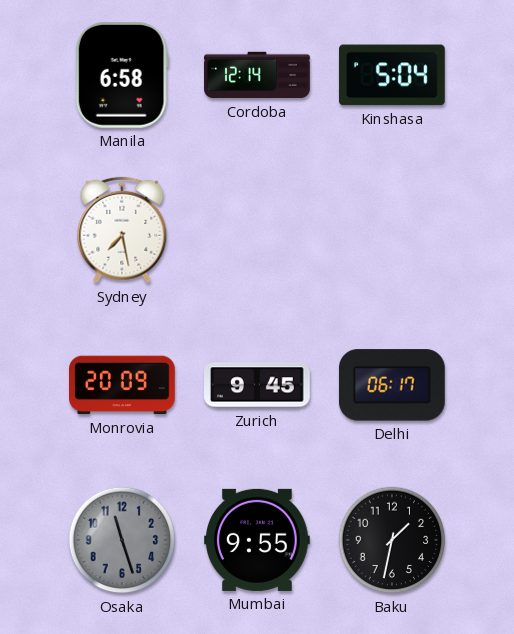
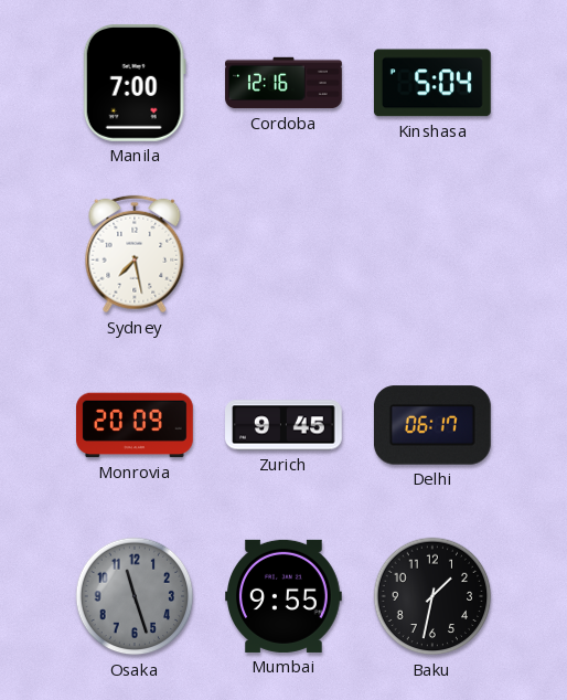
Manila: 6:58 -> 7:00 (135, 83)
Cordoba: 12:14 -> 12:16 (283, 83)
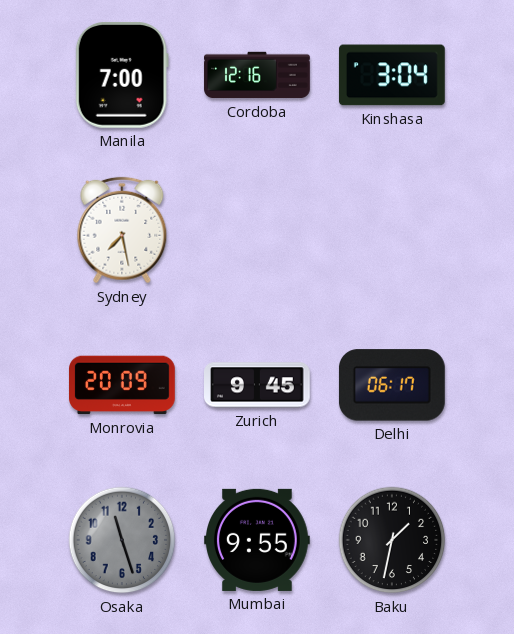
Kinshasa: 5:04 -> 3:04 (392, 75)
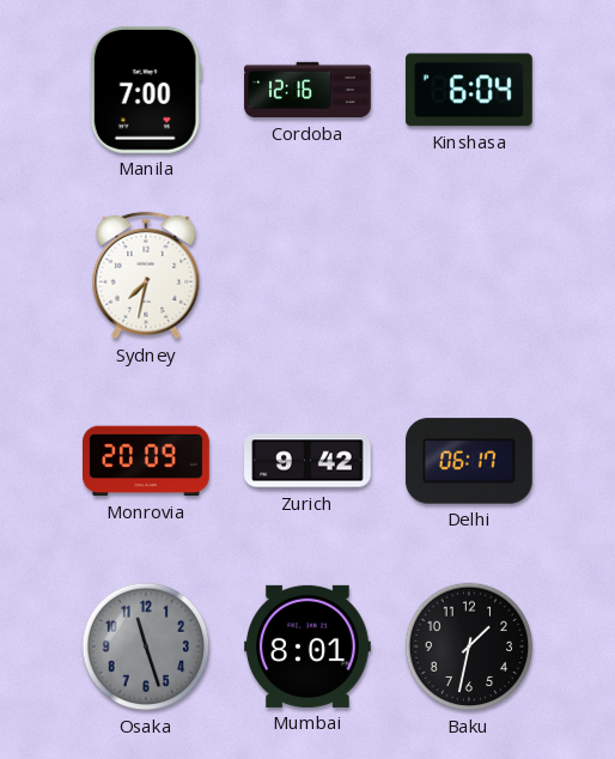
Kinshasa: 3:04 -> 6:04 (469, 90)
Sydney: 7:28 -> 7:32 (146, 275)
Zurich: 9:45 -> 9:42 (309, 461)
Mumbai: 9:55 -> 8:01 (309, 646)
